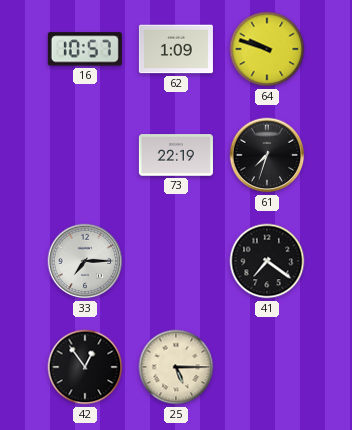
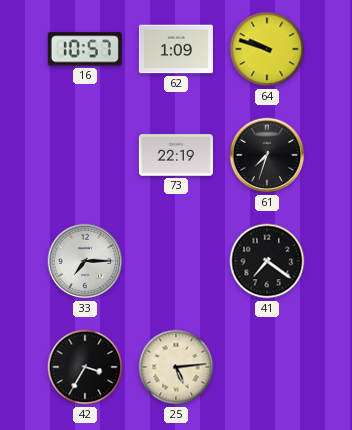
42: 12:54 -> 3:35 (85, 367)
25: 5:15 -> 5:14 (176, 367)
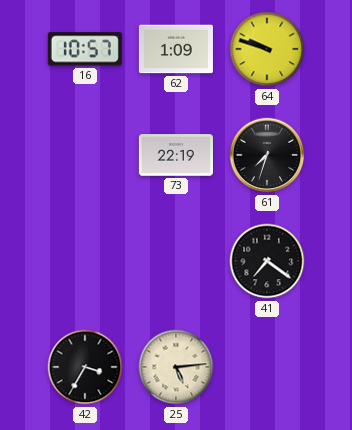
33: 7:15 -> none (85, 261)
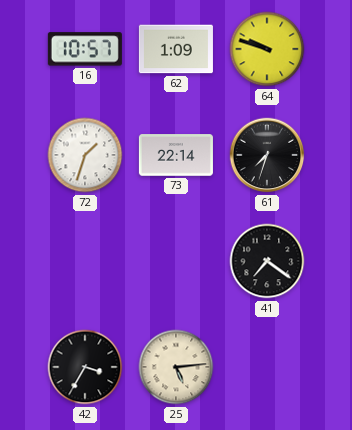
72: none -> 1:33 (85, 155)
73: 22:19 -> 22:14 (176, 155)
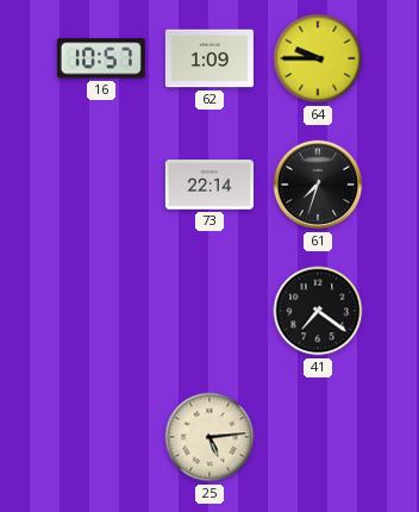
64: 9:48 -> 9:45 (318, 58)
72: 1:33 -> none (85, 155)
42: 3:35 -> none (85, 367)
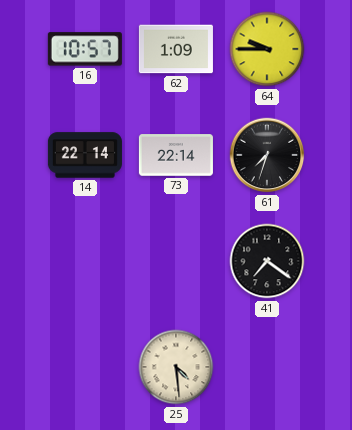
14: none -> 22:14 (85, 155)
25: 5:14 -> 4:29 (176, 367)
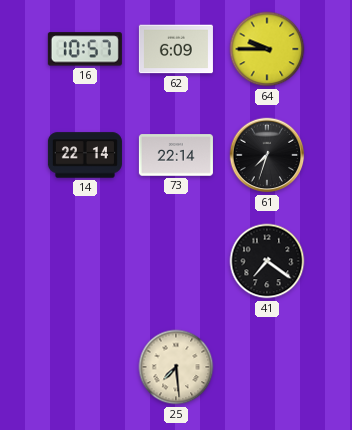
62: 1:09 -> 6:09 (176, 49)
25: 4:29 -> 7:29 (176, 367)
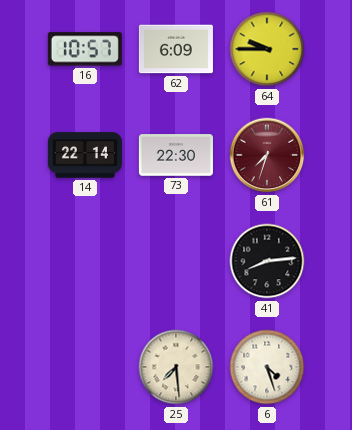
73: 22:14 -> 22:30 (176, 155)
61 dial: black -> burgundy (267, 155)
41: 7:21 -> 8:14 (267, 261)
6: none -> 4:27 (267, 367)
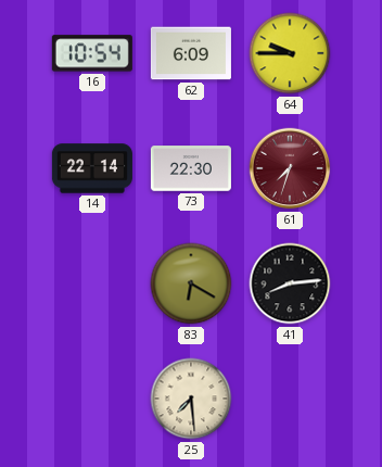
16: 10:57 -> 10:54 (92, 53)
83: none -> 6:20 (191, 283)
6: 4:27 -> none (267, 367)
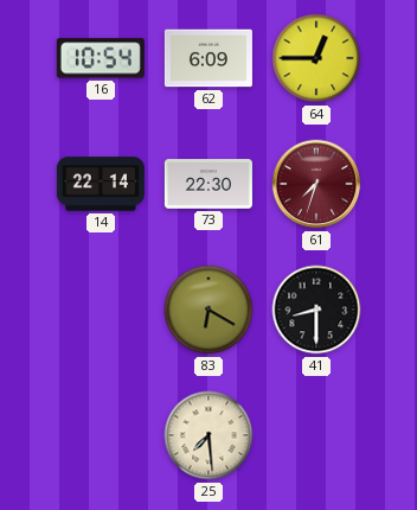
64: 9:45 -> 12:45 (316, 58)
41: 8:14 -> 8:30 (316, 310)
